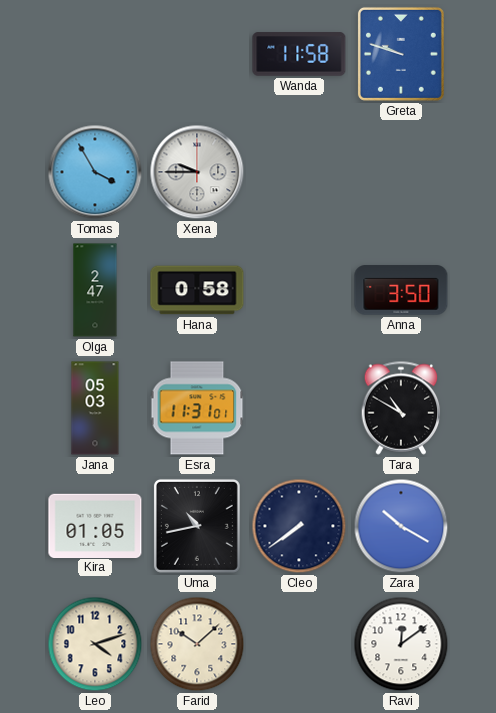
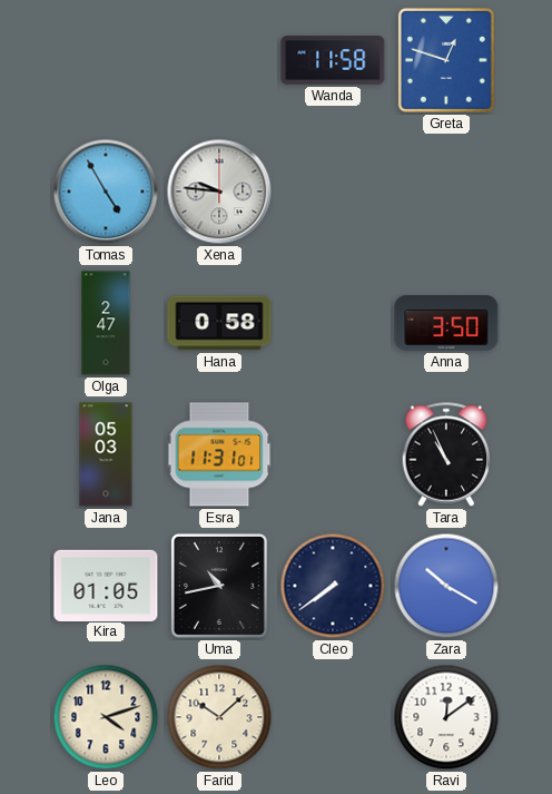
Greta: 9:48 -> 12:48 (446, 60)
Tomas: 3:55 -> 4:55 (106, 192)
Xena: 9:45 -> 9:46 (219, 192)
Tara: 10:50 -> 10:56 (446, 454)
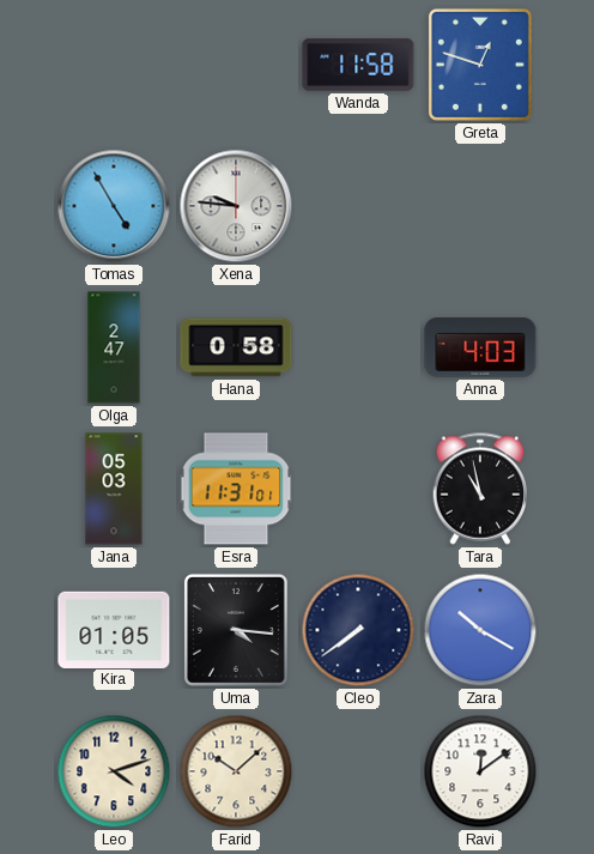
Anna: 3:50 -> 4:03 (480, 347)
Tara: 10:56 -> 10:58 (480, 489)
Uma: 10:43 -> 4:16 (236, 630)
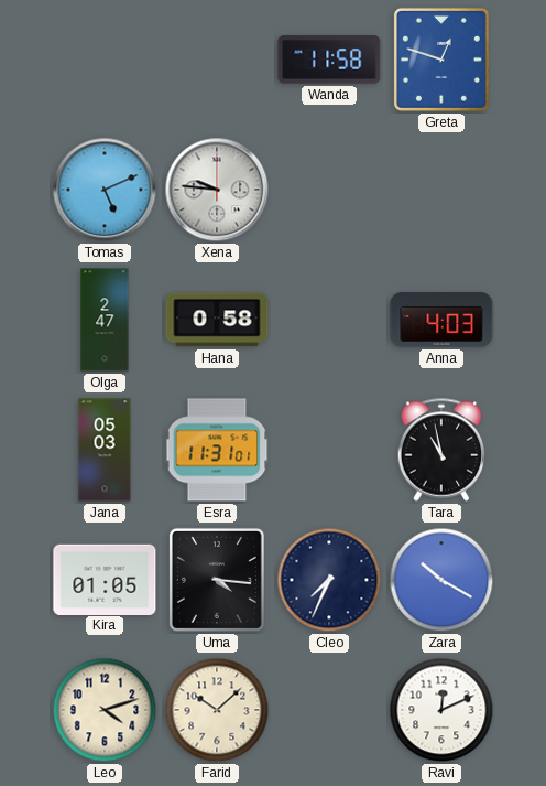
Tomas: 4:55 -> 5:11 (105, 190)
Cleo: 7:39 -> 7:34 (329, 580)
Ravi: 12:09 -> 12:11 (441, 710)
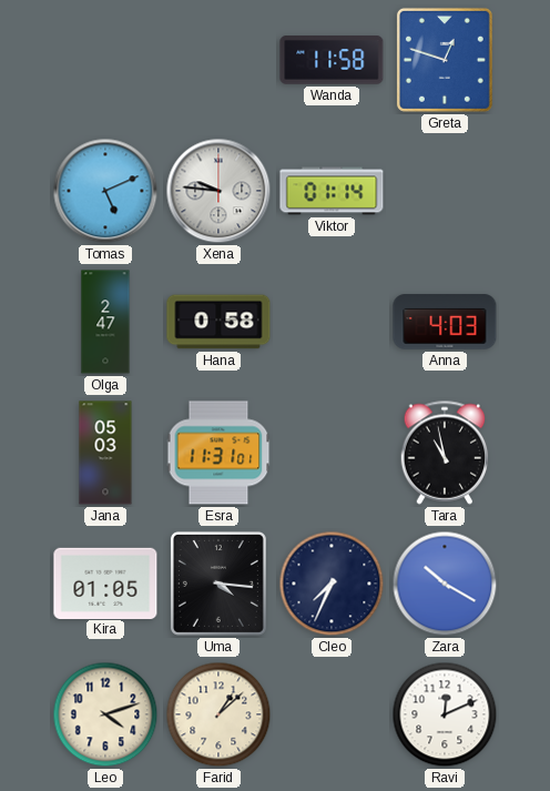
Viktor: none -> 01:14 (332, 191)
Farid: 10:08 -> 1:08 (218, 714)
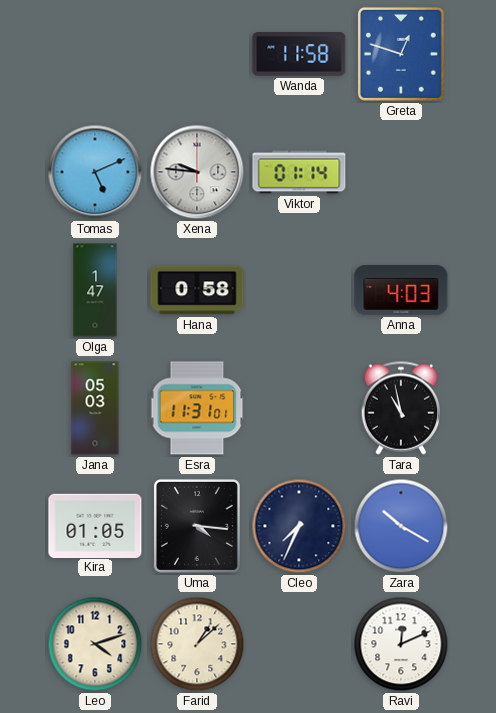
Olga: 2:47 -> 1:47 (95, 290)
